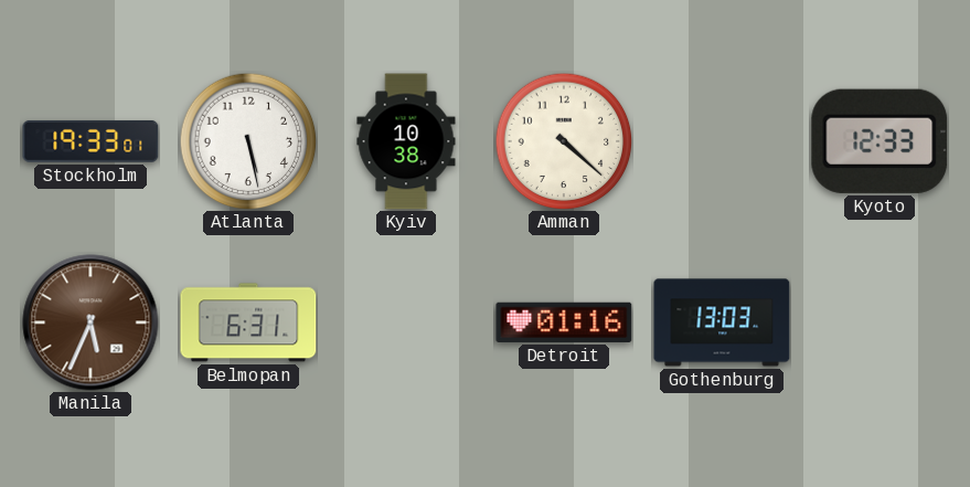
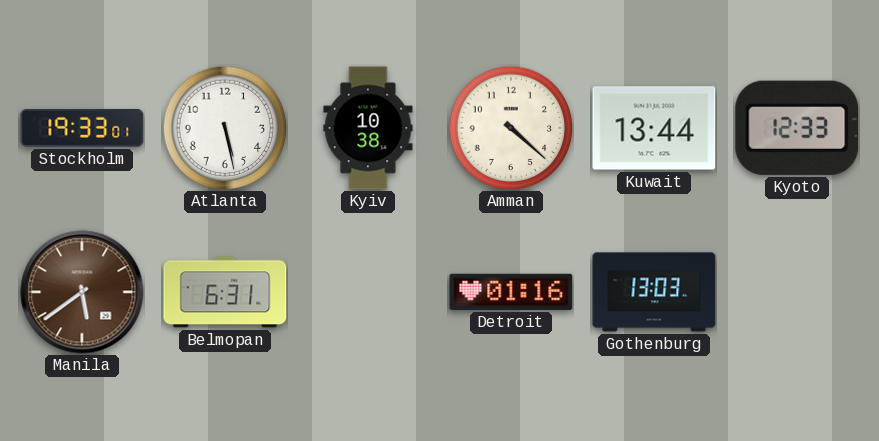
Kuwait: none -> 13:44 (654, 128)
Manila: 5:34 -> 5:39 (82, 292)
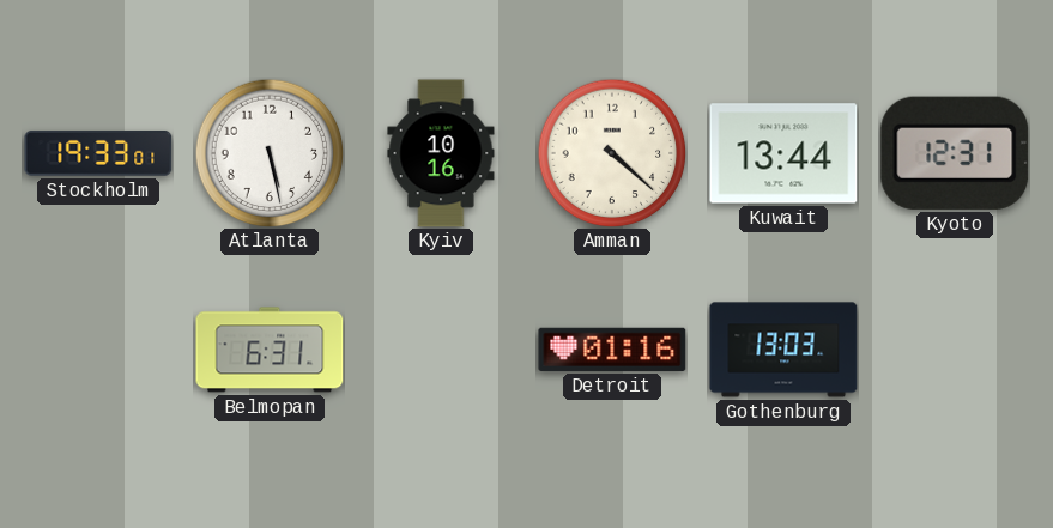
Kyiv: 10:38 -> 10:16 (441, 153)
Kyoto: 12:33 -> 12:31 (955, 153)
Manila: 5:39 -> none (82, 292)
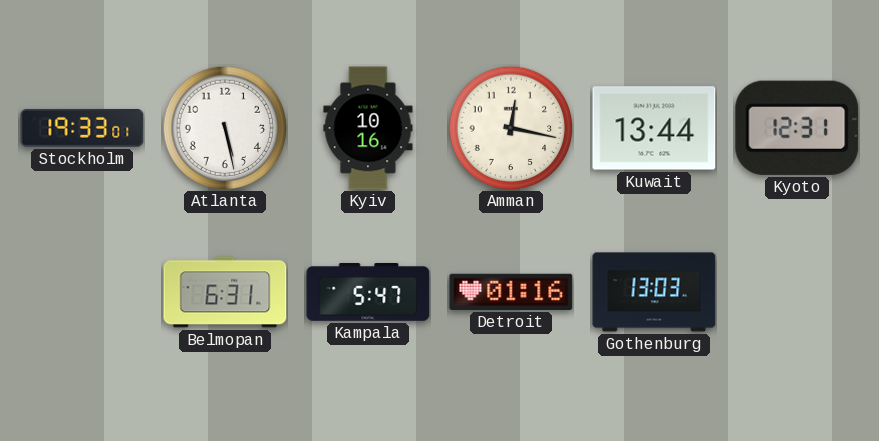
Amman: 4:22 -> 12:17 (511, 128)
Kampala: none -> 5:47 (368, 293)
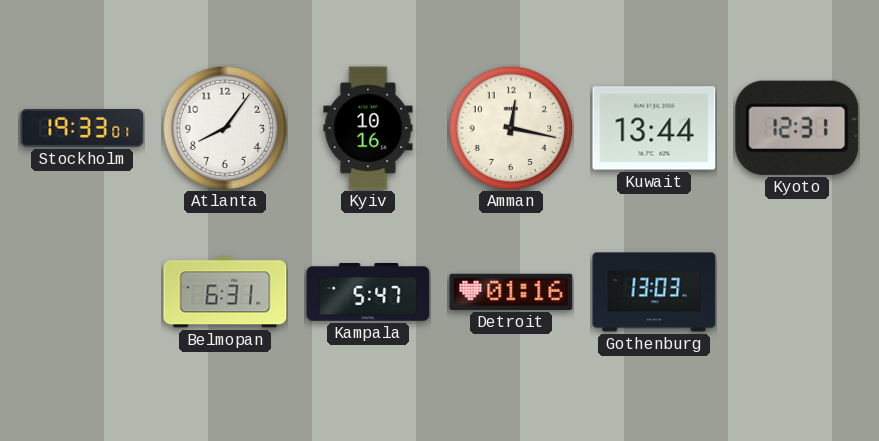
Atlanta: 5:28 -> 8:06 (225, 128)
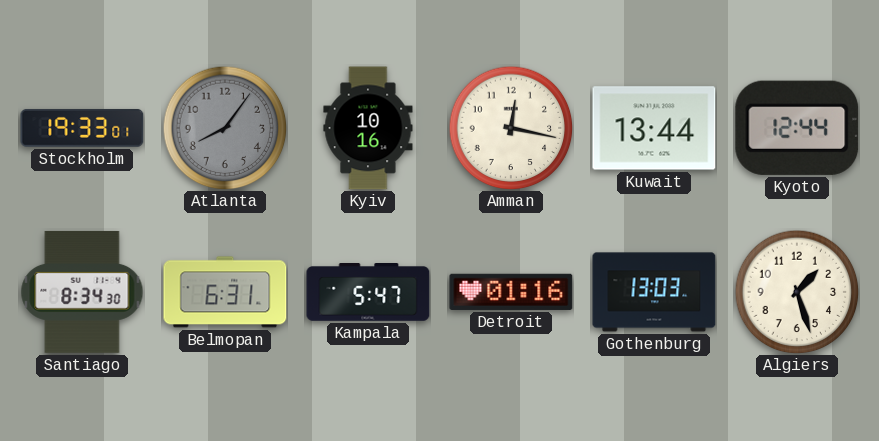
Atlanta dial: white -> grey (225, 128)
Kyoto: 12:31 -> 12:44 (797, 128)
Santiago: none -> 8:34 (82, 292)
Algiers: none -> 1:27 (797, 292)
